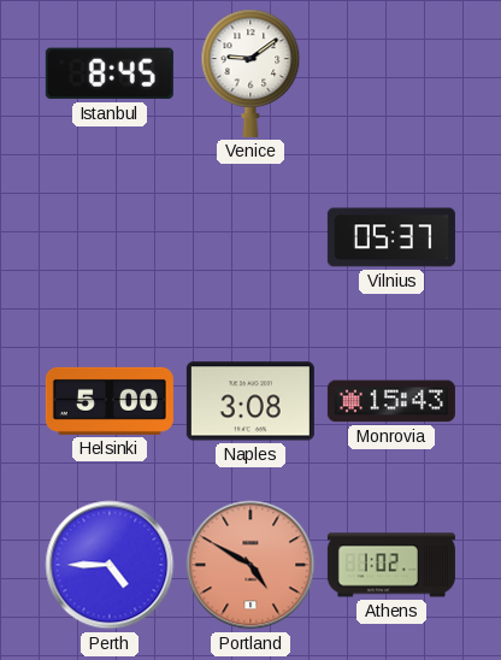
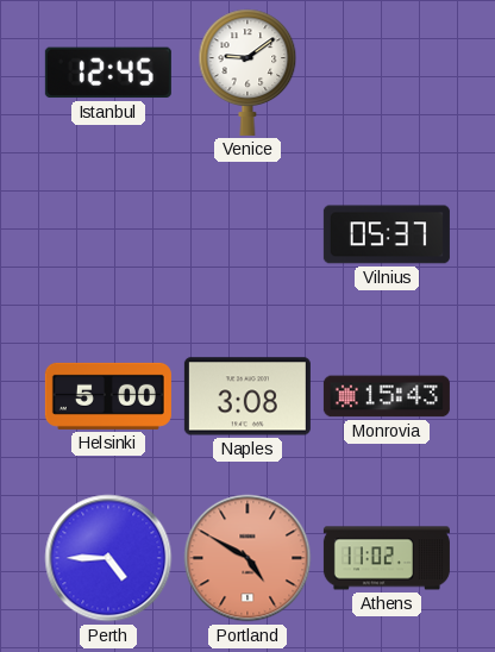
Istanbul: 8:45 -> 12:45 (108, 73)
Athens: 1:02 -> 11:02 (387, 558)
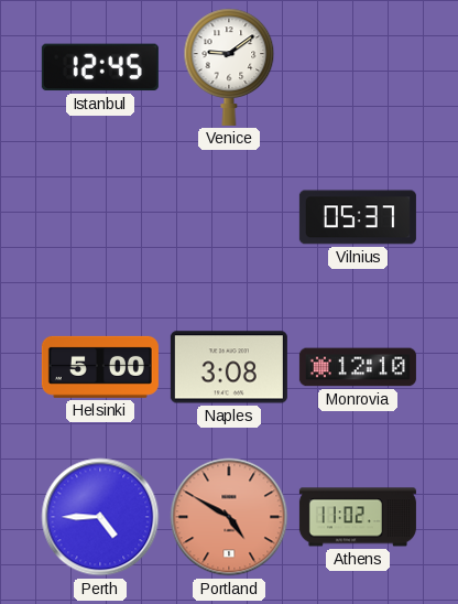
Monrovia: 15:43 -> 12:10 (358, 367)
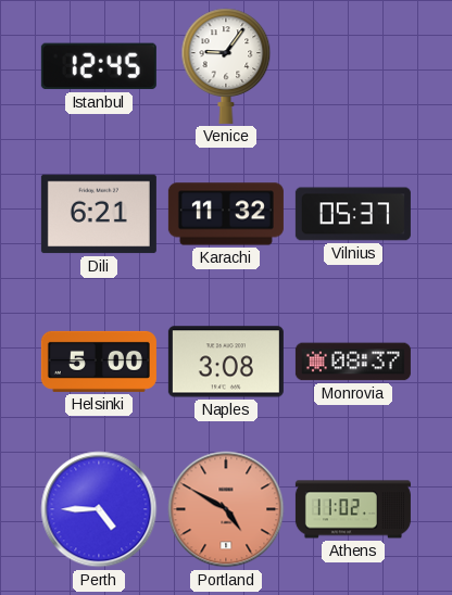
Venice: 9:09 -> 9:06 (226, 66)
Dili: none -> 6:21 (99, 214)
Karachi: none -> 11:32 (226, 214)
Monrovia: 12:10 -> 08:37 (353, 362)
